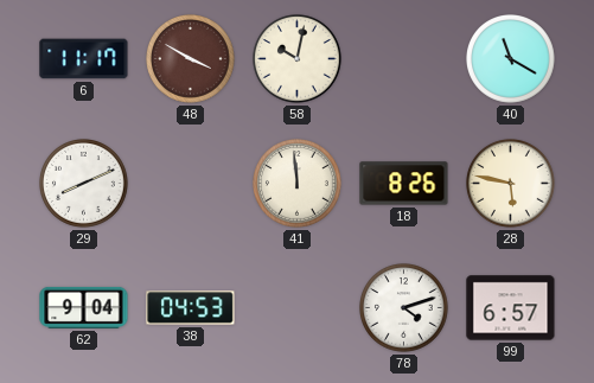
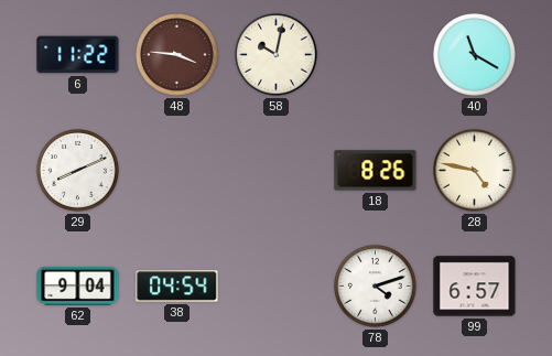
6: 11:17 -> 11:22 (78, 55)
48: 3:50 -> 3:46 (177, 55)
41: 11:59 -> none (298, 184)
28: 5:47 -> 4:47 (475, 171)
38: 04:53 -> 04:54 (177, 287)
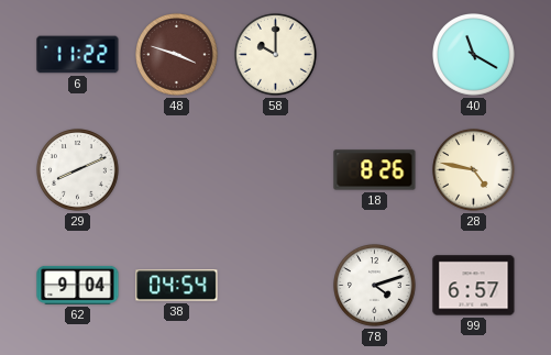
48: 3:46 -> 3:48 (177, 55)
58: 10:02 -> 10:00 (276, 55)
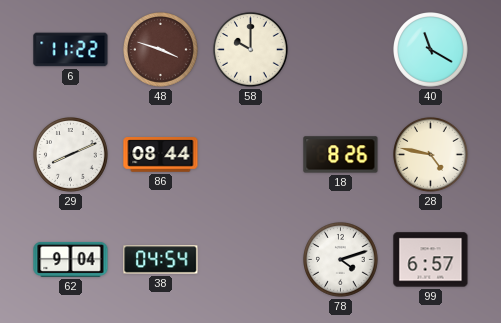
86: none -> 08:44 (161, 155)
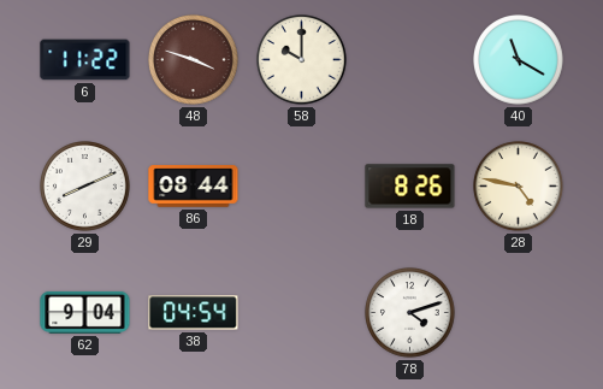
99: 6:57 -> none (431, 260)
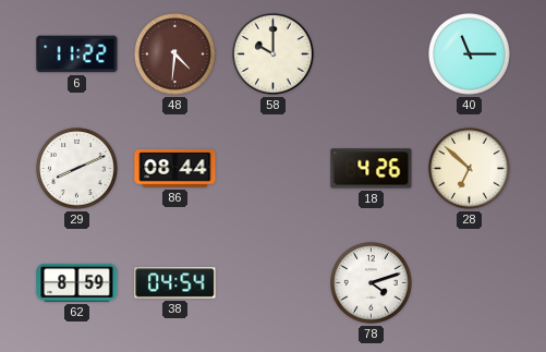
48: 3:48 -> 4:31 (175, 54)
40: 11:20 -> 11:15 (470, 54)
18: 8:26 -> 4:26 (372, 169)
28: 4:47 -> 6:52 (470, 169)
62: 9:04 -> 8:59 (77, 282)
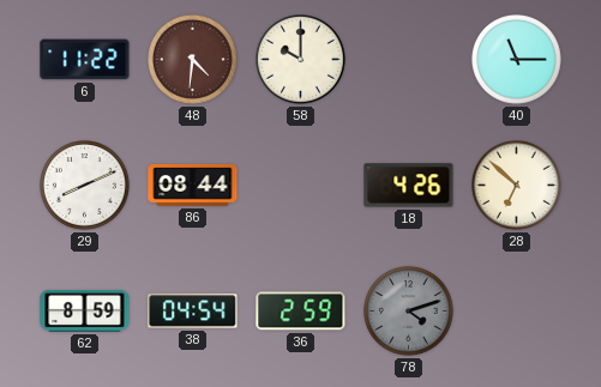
36: none -> 2:59 (301, 312)
78 dial: white -> grey (409, 312)
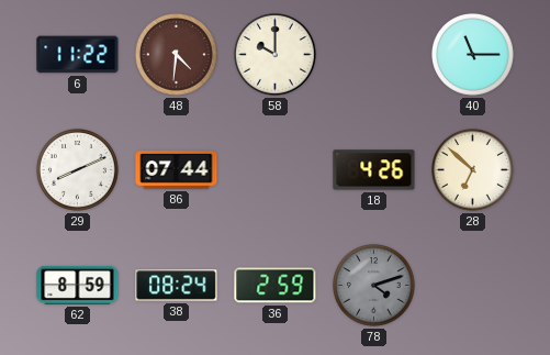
86: 08:44 -> 07:44 (177, 170)
38: 04:54 -> 08:24 (177, 286)
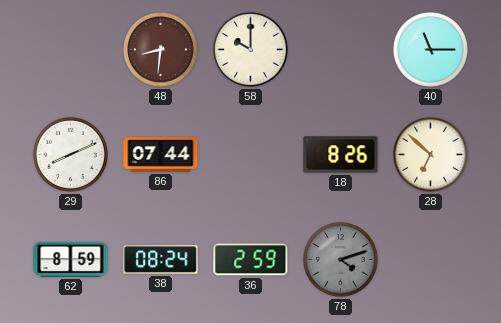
6: 11:22 -> none (78, 55)
48: 4:31 -> 8:31 (161, 50)
18: 4:26 -> 8:26 (341, 155)
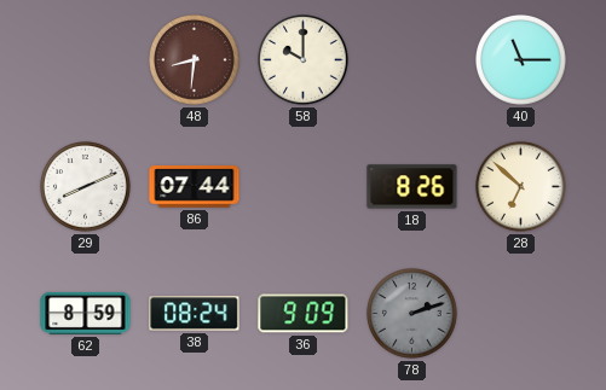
36: 2:59 -> 9:09 (304, 314)
78: 4:12 -> 2:12 (412, 314)
